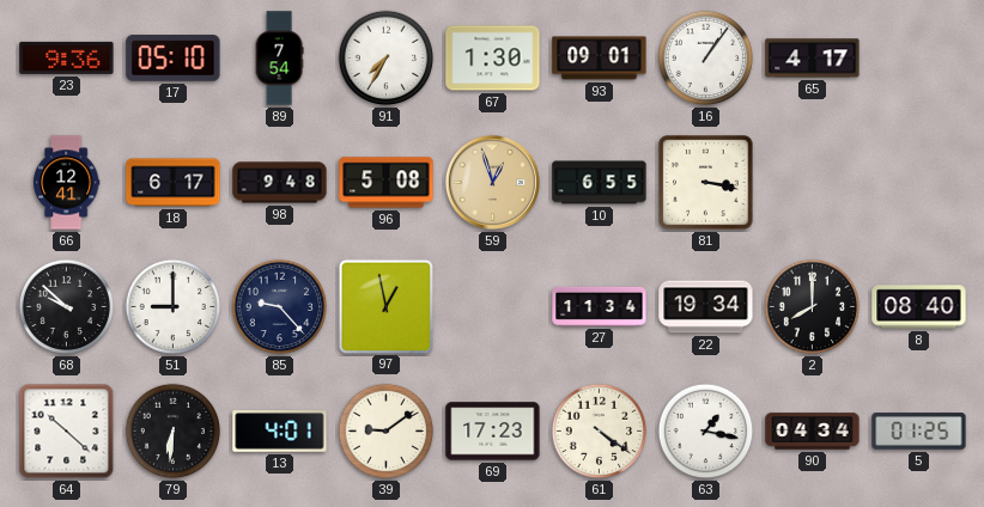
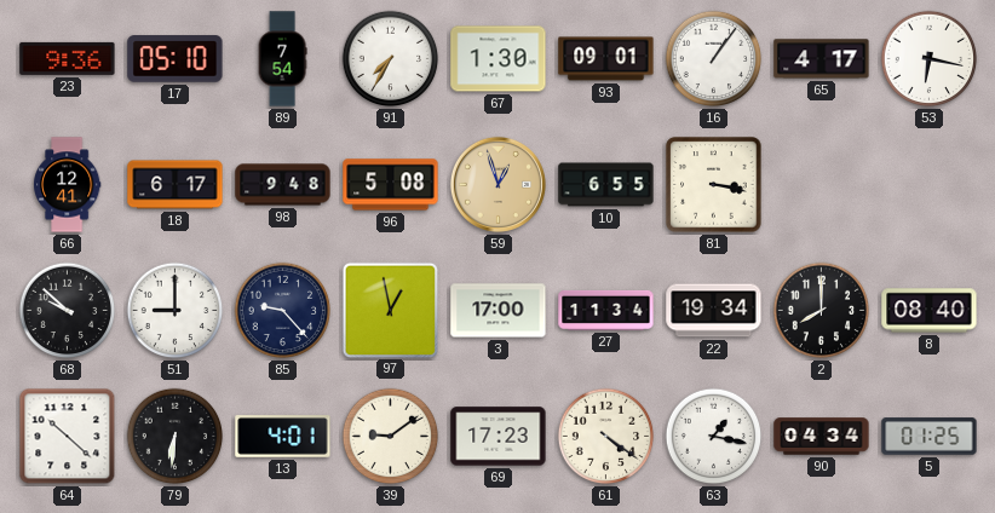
53: none -> 6:17 (930, 59)
3: none -> 17:00 (499, 311)
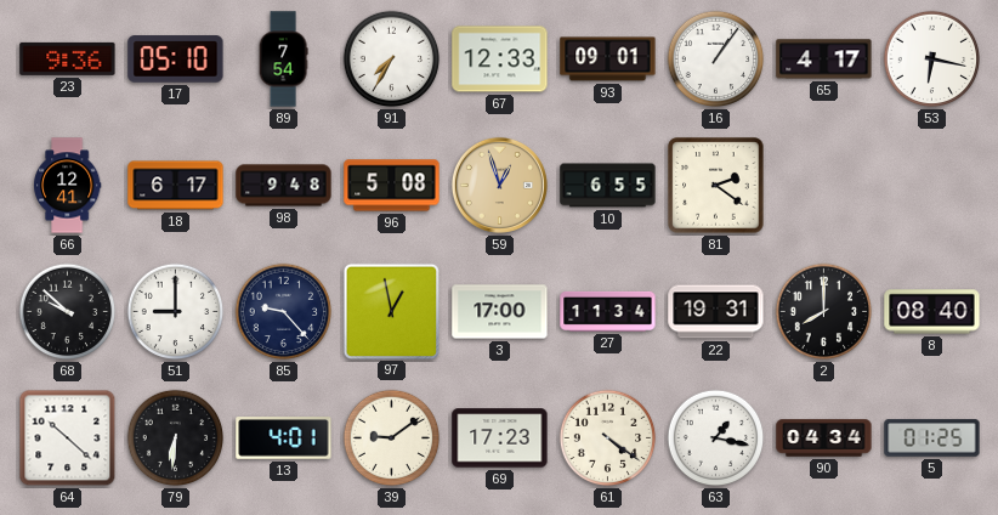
67: 1:30 -> 12:33 (500, 60)
81: 3:17 -> 2:21 (716, 186)
22: 19:34 -> 19:31 (716, 312)
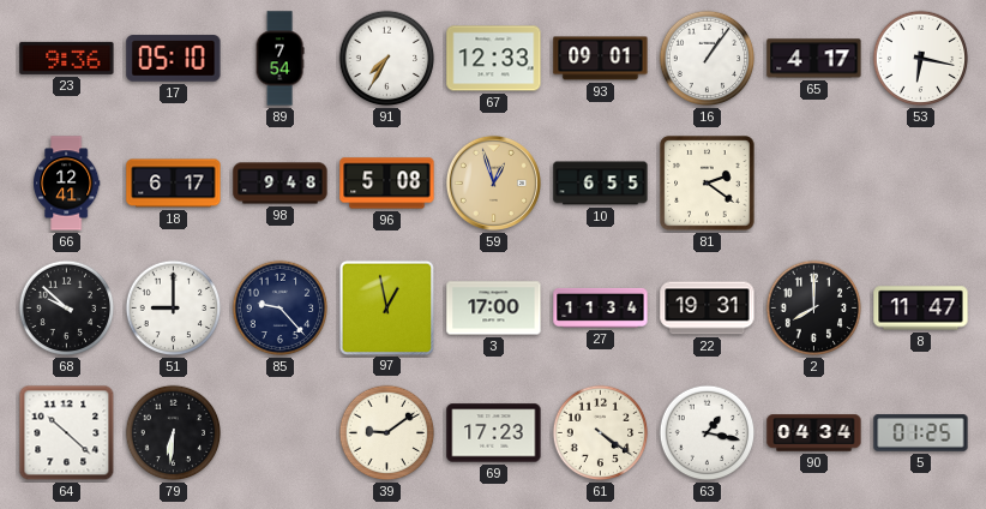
8: 08:40 -> 11:47 (921, 309)
13: 4:01 -> none (284, 438)
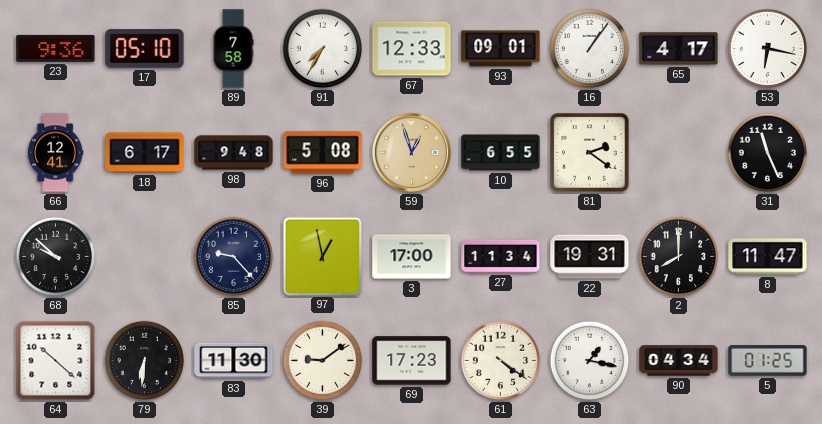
89: 7:54 -> 7:58 (233, 49)
31: none -> 11:26 (768, 153)
51: 9:00 -> none (174, 309)
83: none -> 11:30 (234, 361)
